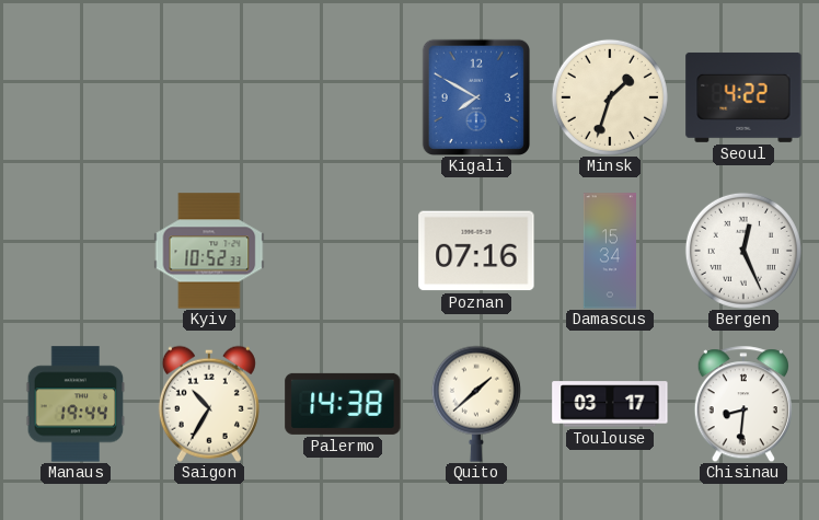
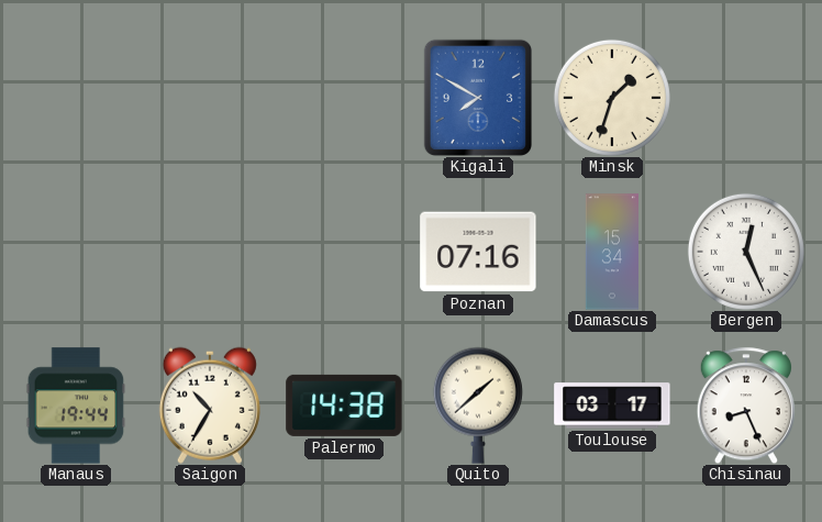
Seoul: 4:22 -> none (743, 97)
Kyiv: 10:52 -> none (209, 251)
Chisinau: 8:31 -> 8:26 (746, 406)
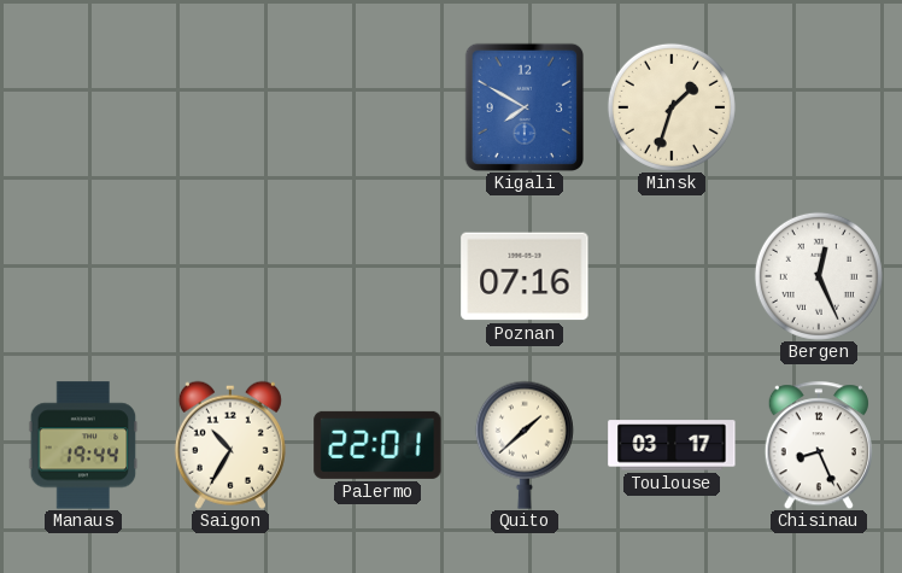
Damascus: 15:34 -> none (611, 252)
Palermo: 14:38 -> 22:01 (377, 445)
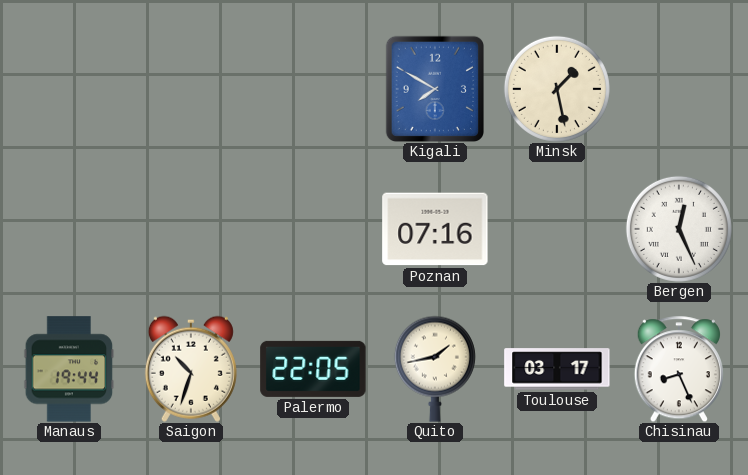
Minsk: 1:33 -> 1:28 (557, 89)
Saigon: 10:35 -> 10:33 (191, 369)
Palermo: 22:01 -> 22:05 (313, 369)
Quito: 1:38 -> 1:43 (435, 369)
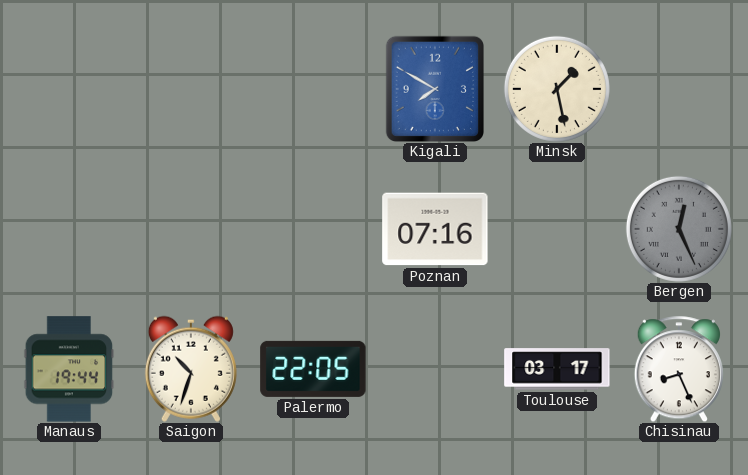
Bergen dial: white -> grey (679, 229)
Quito: 1:43 -> none (435, 369)
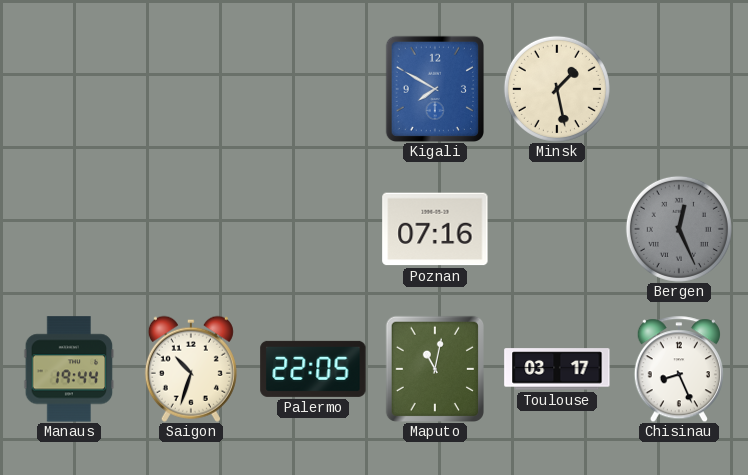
Maputo: none -> 11:02 (434, 368)
